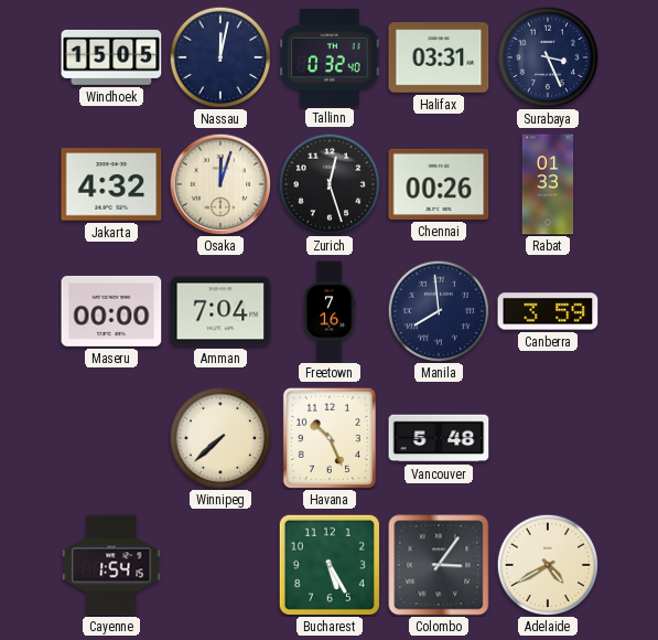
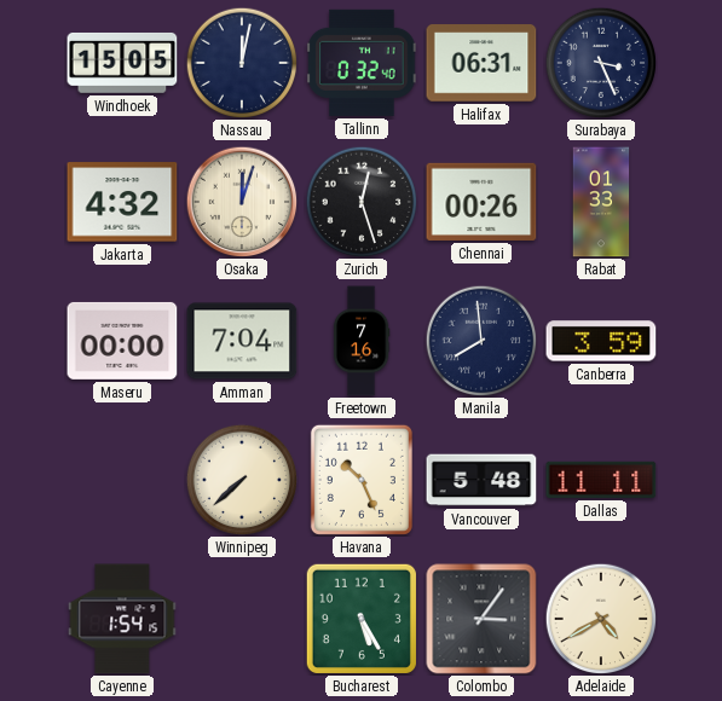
Halifax: 03:31 -> 06:31 (481, 63)
Dallas: none -> 11:11 (601, 480)
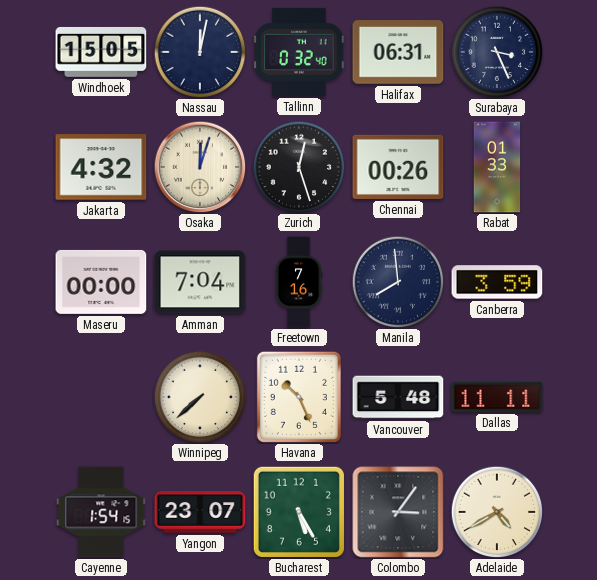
Yangon: none -> 23:07 (200, 512)
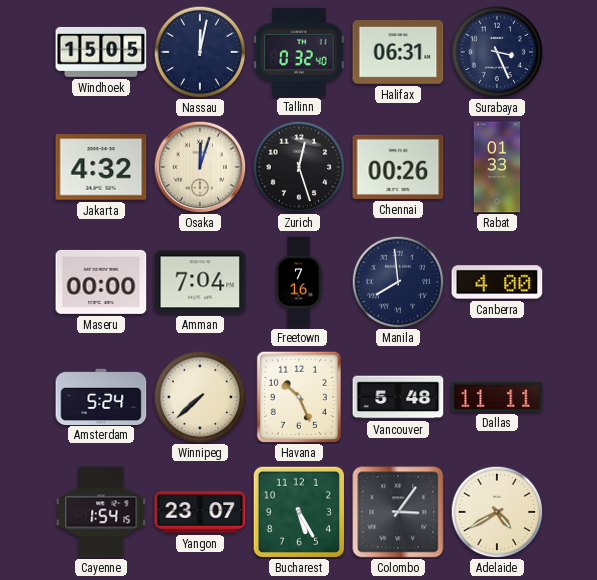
Canberra: 3:59 -> 4:00 (497, 282)
Amsterdam: none -> 5:24 (101, 396)
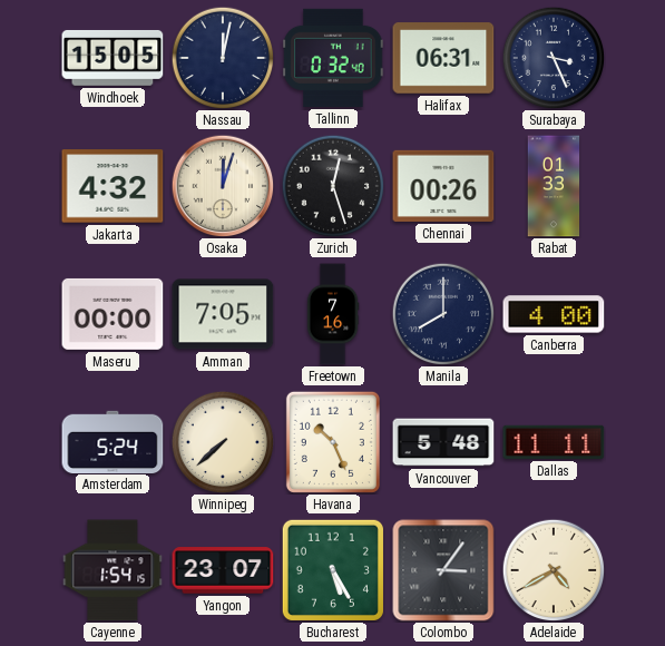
Amman: 7:04 -> 7:05 (223, 314)
Manila: 7:59 -> 8:00 (443, 314)
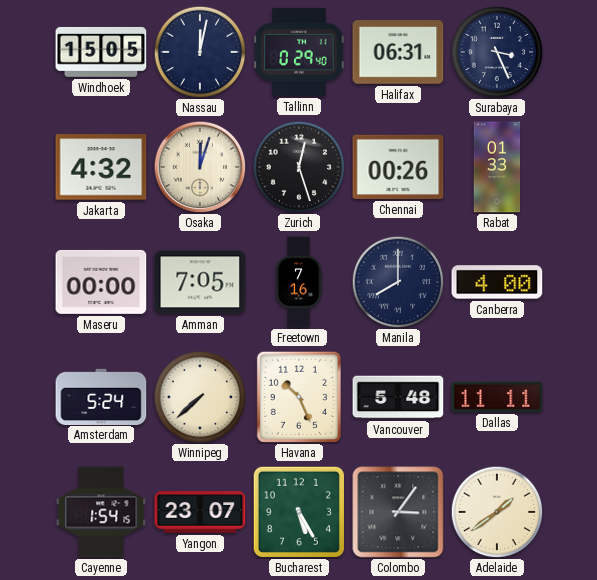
Tallinn: 0:32 -> 0:29 (299, 52)
Adelaide: 4:40 -> 1:39 (497, 512)
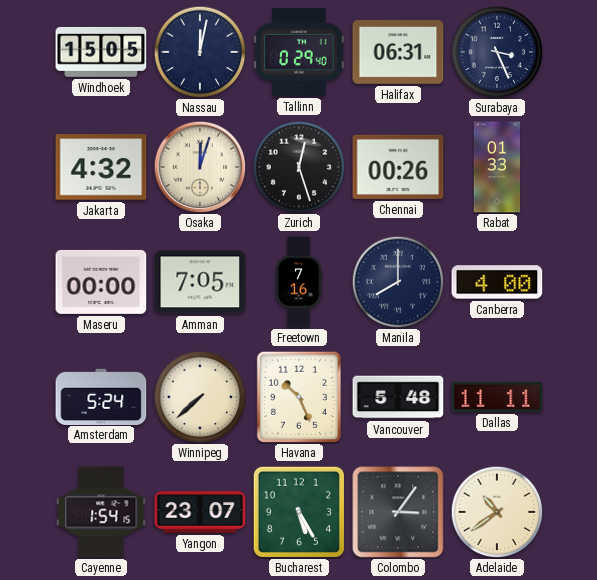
Adelaide: 1:39 -> 10:39 (497, 512)
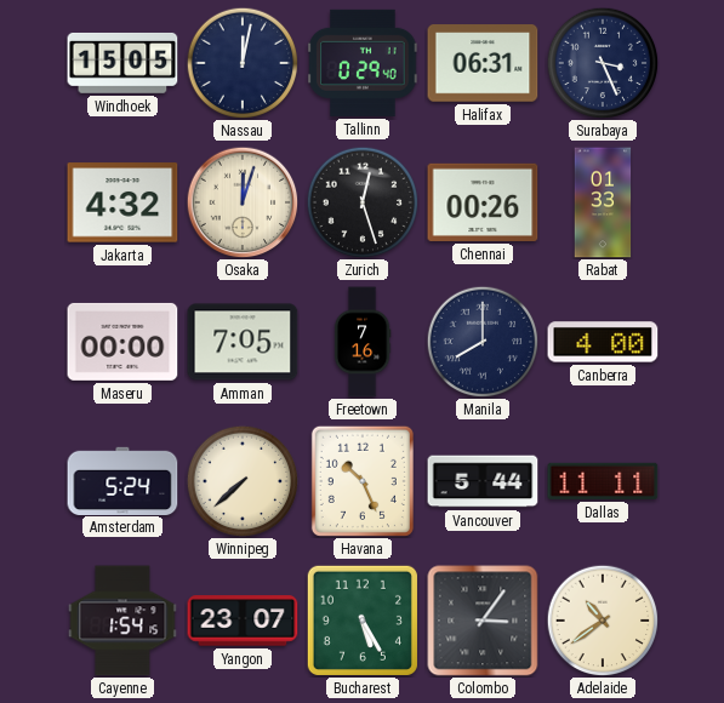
Vancouver: 5:48 -> 5:44 (483, 481)
